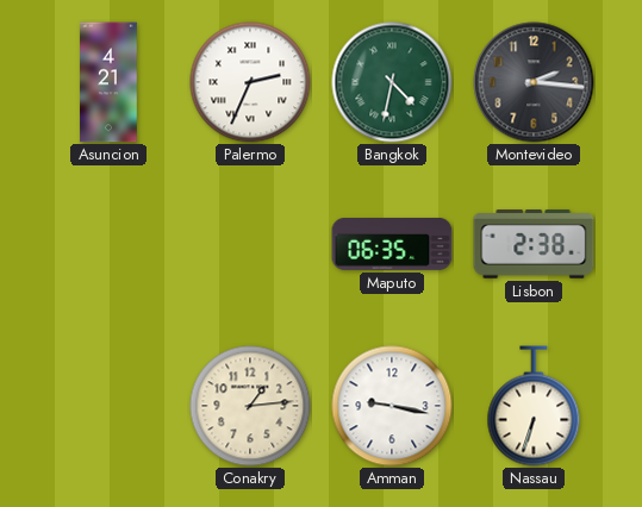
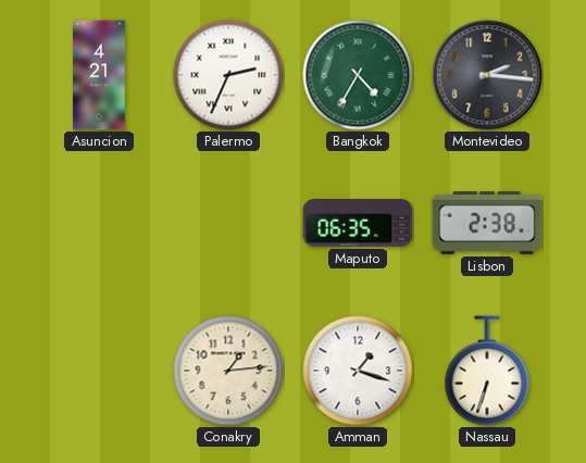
Bangkok: 4:32 -> 4:35 (358, 75)
Amman: 9:17 -> 1:18 (358, 371)
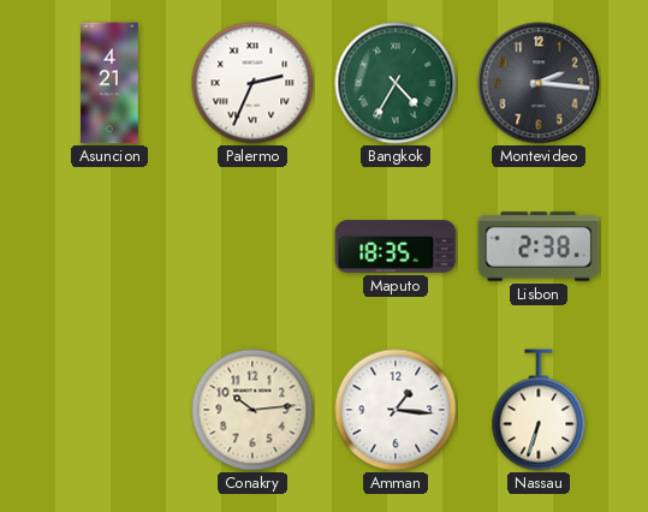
Maputo: 06:35 -> 18:35 (396, 248)
Conakry: 1:14 -> 10:14 (252, 410)
Amman: 1:18 -> 1:16 (396, 410)
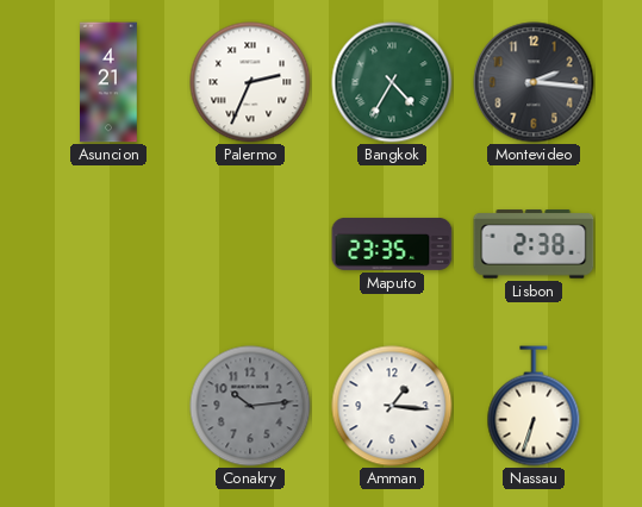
Maputo: 18:35 -> 23:35 (392, 245)
Conakry dial: cream -> grey (250, 406)
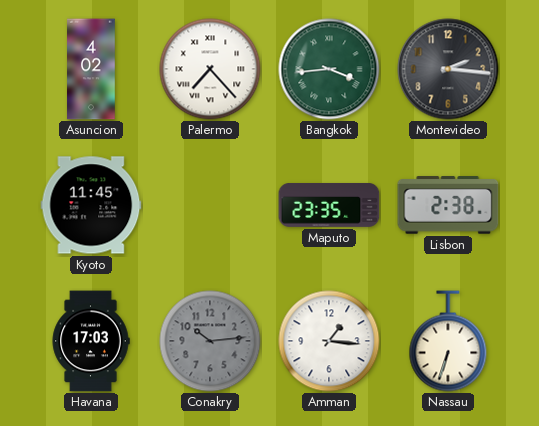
Asuncion: 4:21 -> 4:02 (91, 69)
Palermo: 2:34 -> 7:23 (210, 69)
Bangkok: 4:35 -> 3:44 (329, 69)
Kyoto: none -> 11:45 (91, 205)
Havana: none -> 17:03 (91, 341)
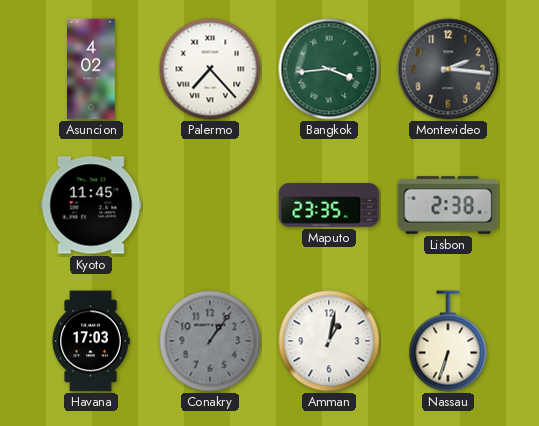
Conakry: 10:14 -> 1:06 (210, 341)
Amman: 1:16 -> 1:02 (329, 341)
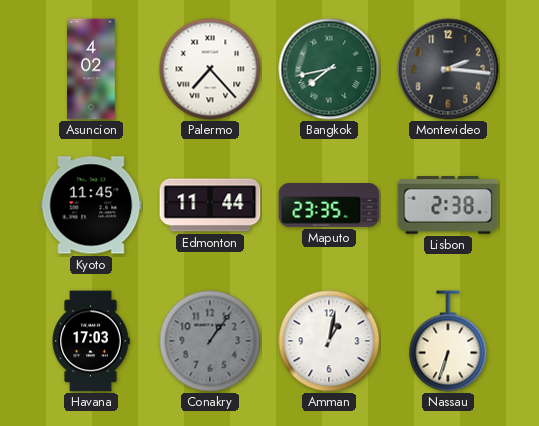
Bangkok: 3:44 -> 7:43 (329, 69)
Edmonton: none -> 11:44 (210, 205)
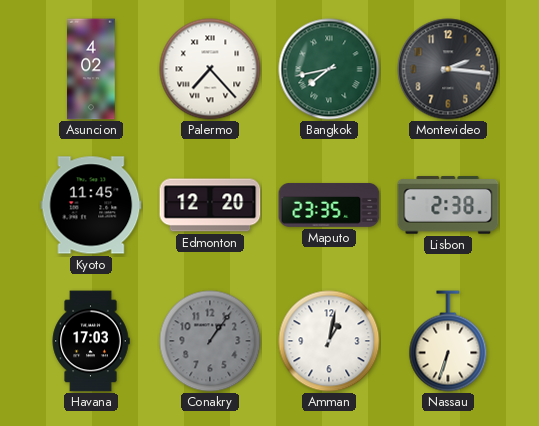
Edmonton: 11:44 -> 12:20 (210, 205)
